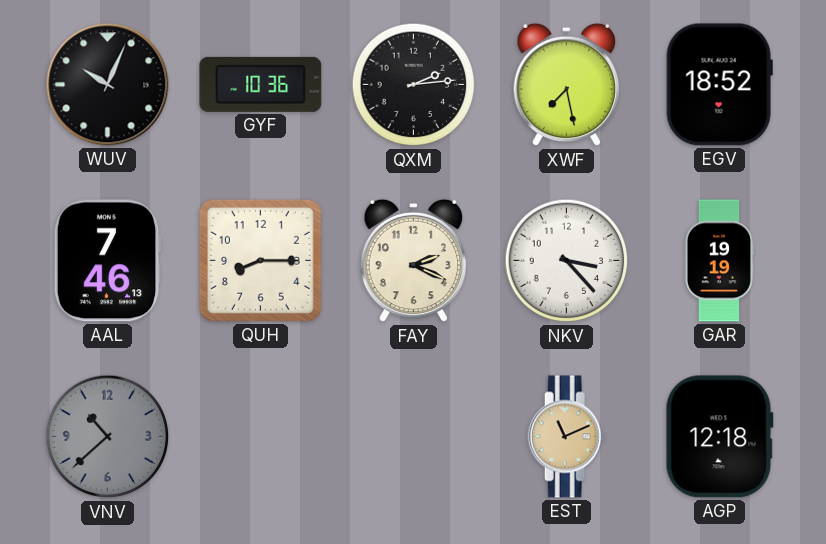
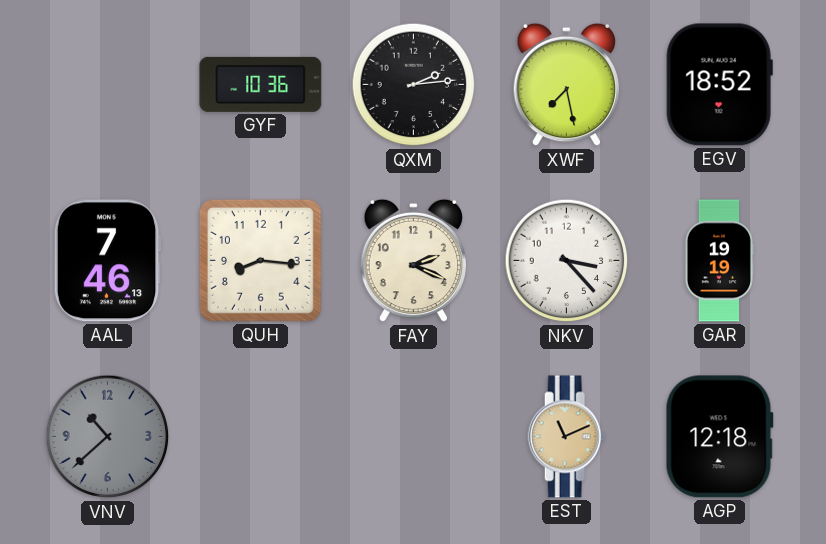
WUV: 10:04 -> none (108, 85)
QUH: 8:15 -> 8:16 (260, 260)
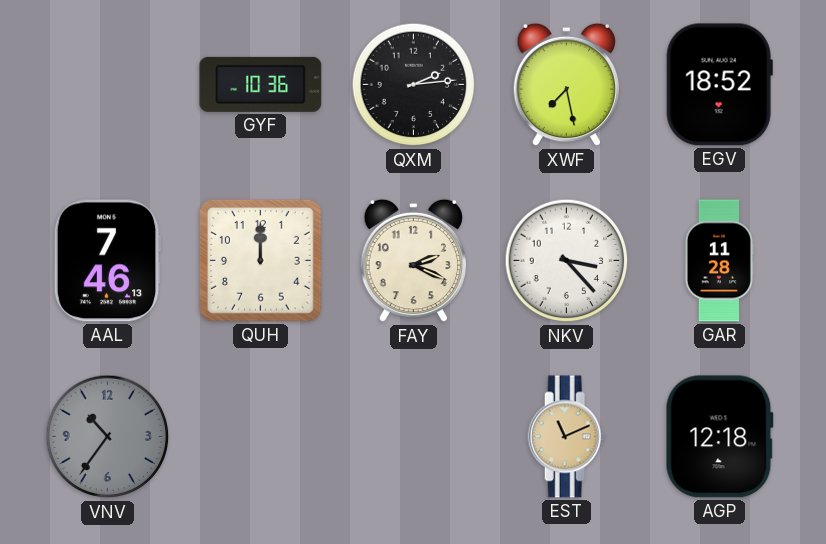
QUH: 8:16 -> 12:00 (260, 260)
GAR: 19:19 -> 11:28 (719, 261)
VNV: 10:38 -> 10:36 (108, 437)
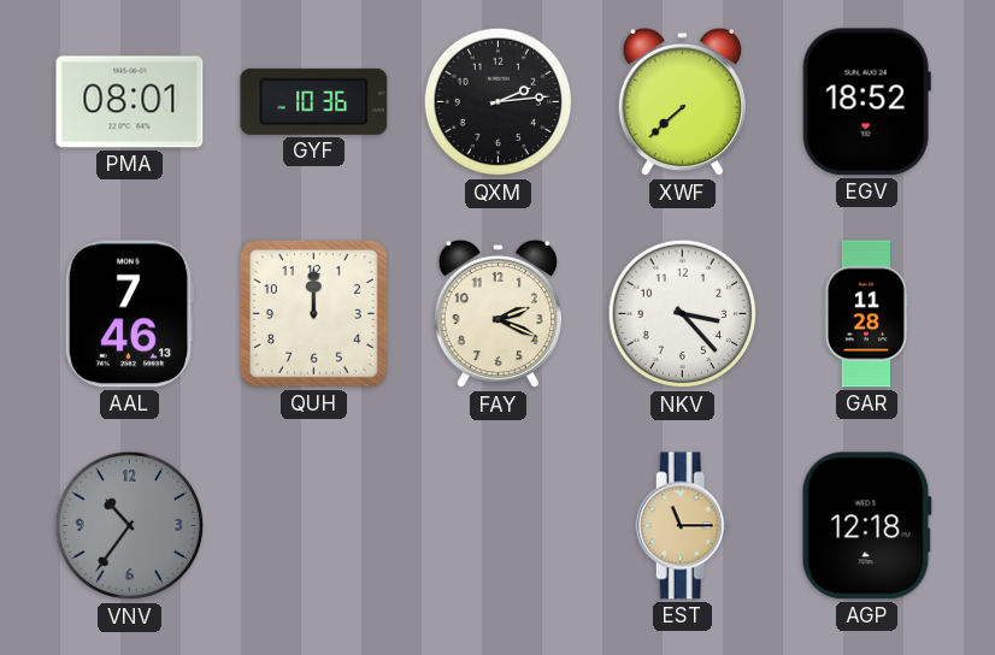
PMA: none -> 08:01 (130, 102)
XWF: 7:28 -> 7:38 (682, 102)
EST: 11:11 -> 11:15 (683, 526)
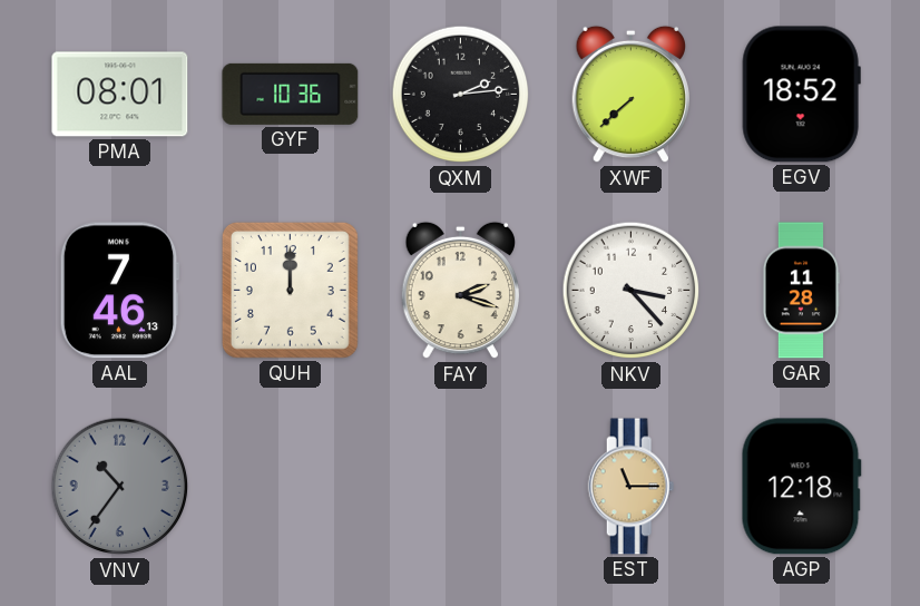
FAY: 2:19 -> 2:18 (460, 291)
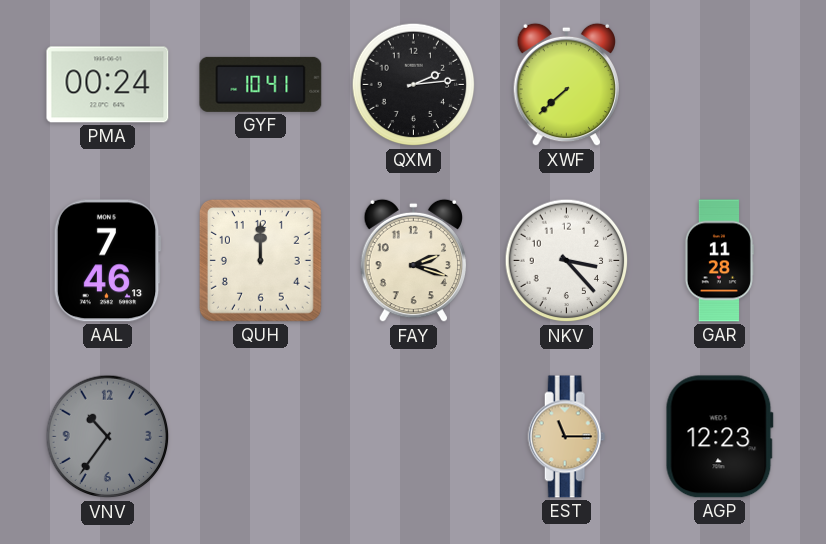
PMA: 08:01 -> 00:24 (108, 85)
GYF: 10:36 -> 10:41 (261, 84)
EGV: 18:52 -> none (801, 95)
AGP: 12:18 -> 12:23 (719, 437)
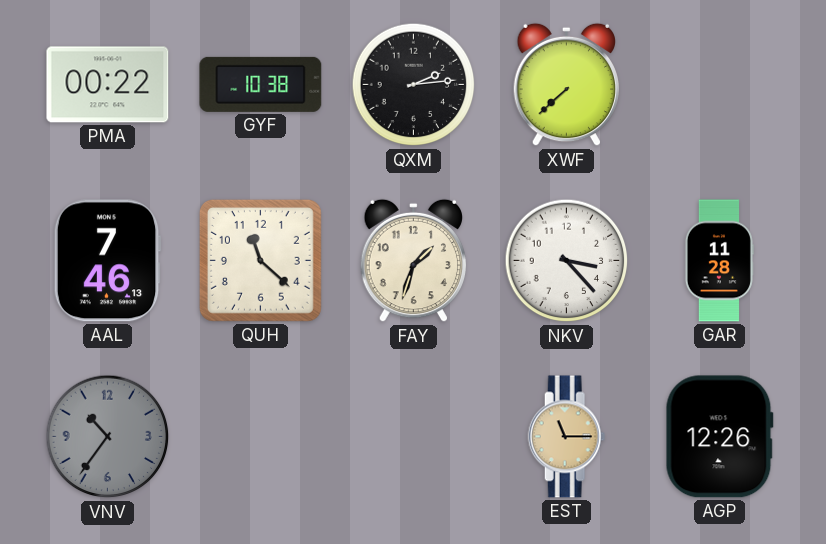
PMA: 00:24 -> 00:22 (108, 85)
GYF: 10:41 -> 10:38 (261, 84)
QUH: 12:00 -> 11:22 (260, 260)
FAY: 2:18 -> 1:33 (413, 261)
AGP: 12:23 -> 12:26 (719, 437)
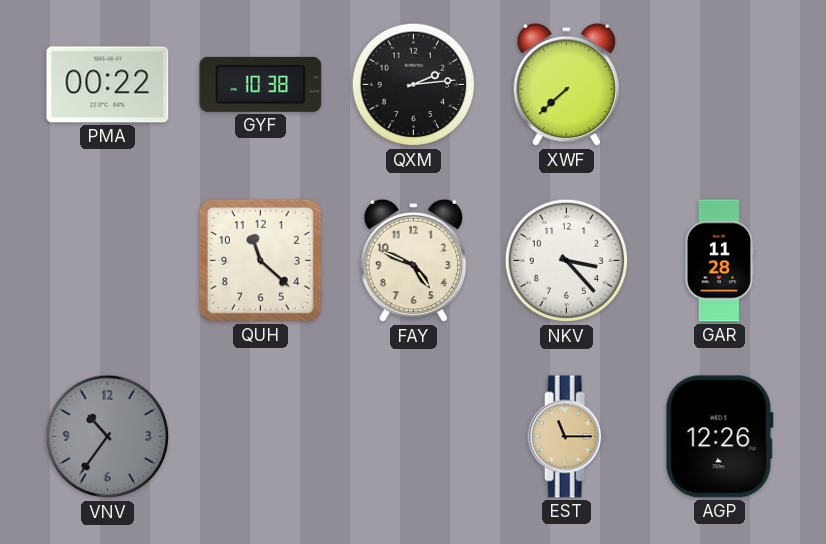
AAL: 7:46 -> none (107, 261)
FAY: 1:33 -> 4:49 (413, 261)
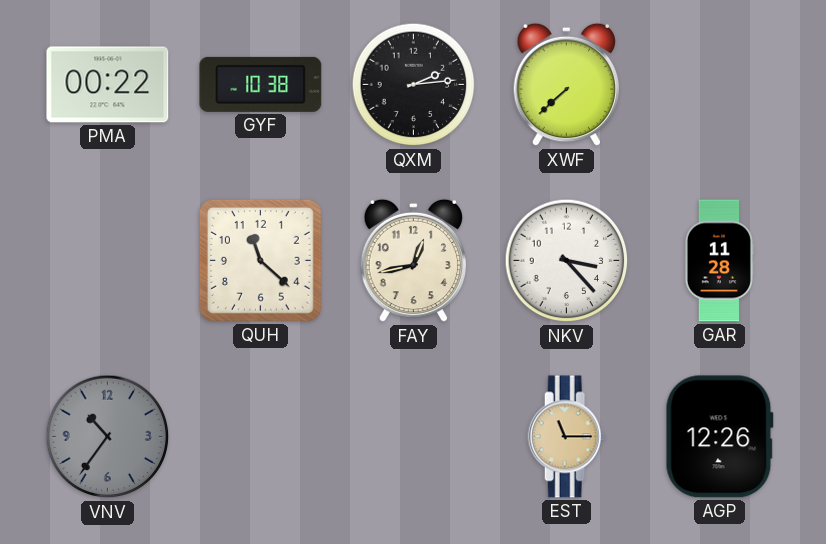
FAY: 4:49 -> 12:43 (413, 261)
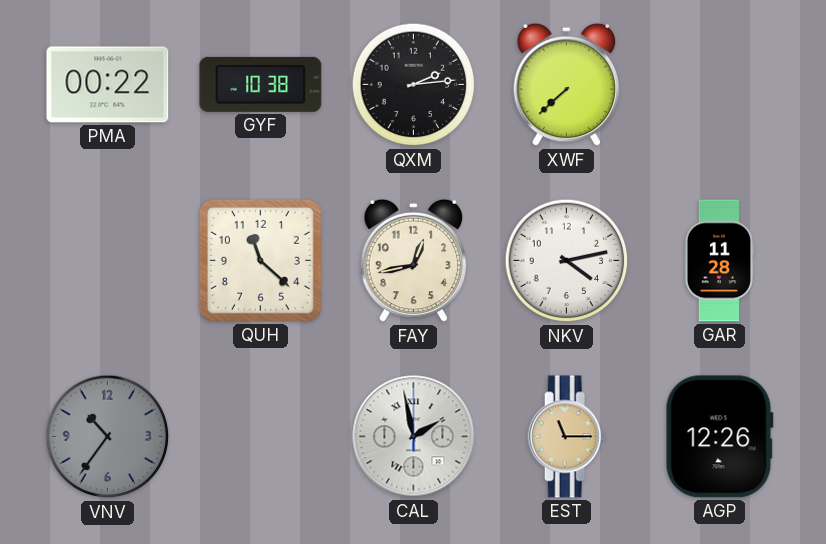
NKV: 3:23 -> 4:13 (567, 261)
CAL: none -> 1:58 (414, 437)
